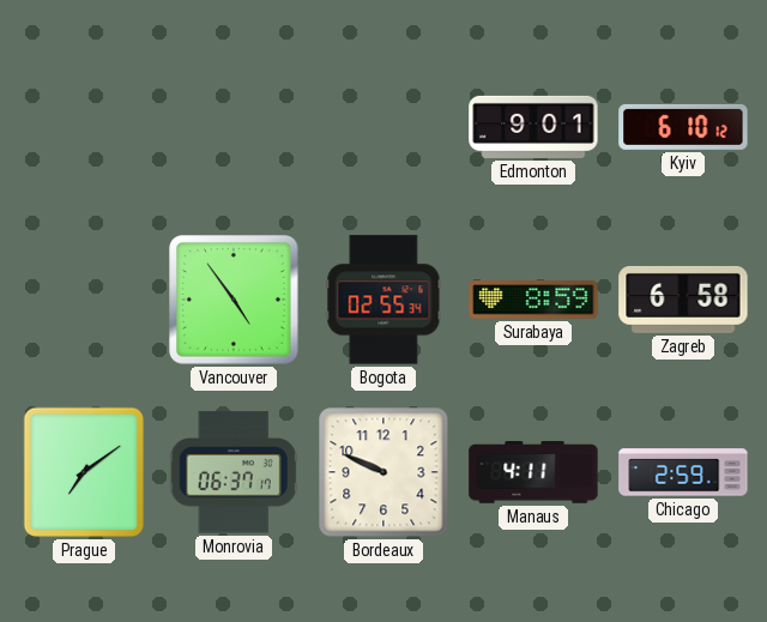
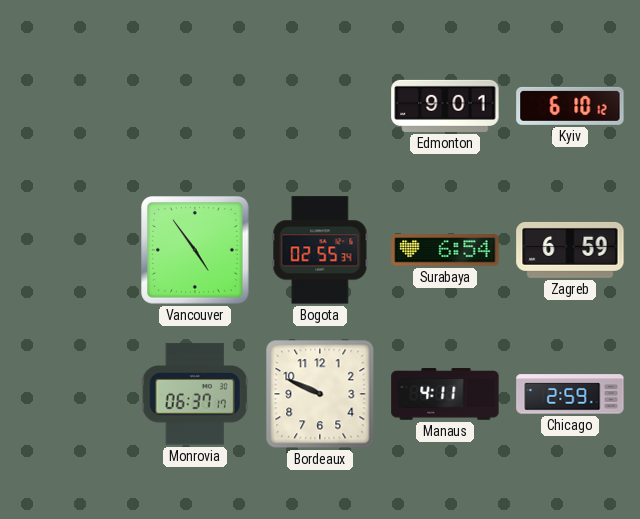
Surabaya: 8:59 -> 6:54 (445, 250)
Zagreb: 6:58 -> 6:59 (570, 250)
Prague: 7:09 -> none (84, 472)
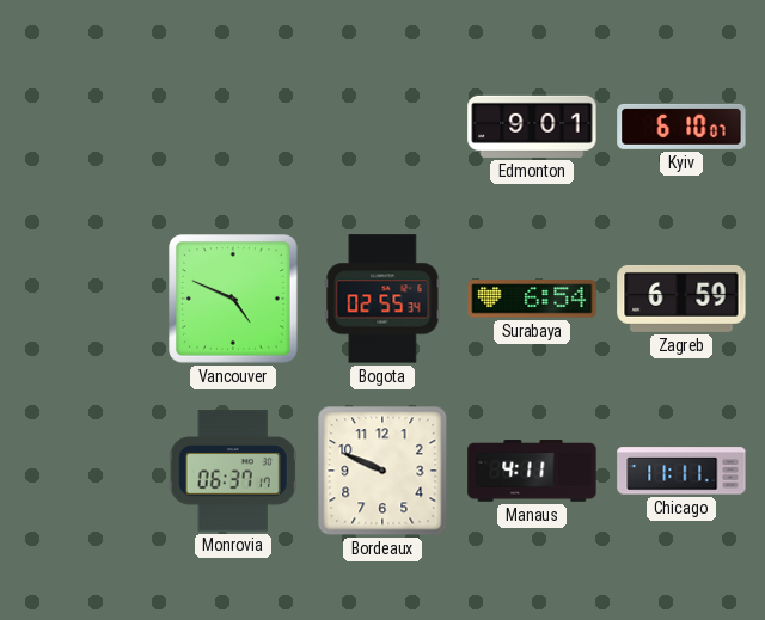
Kyiv: 6:10:12 -> 6:10:07 (681, 127)
Vancouver: 4:54 -> 4:49 (233, 299)
Chicago: 2:59 -> 11:11 (681, 471)
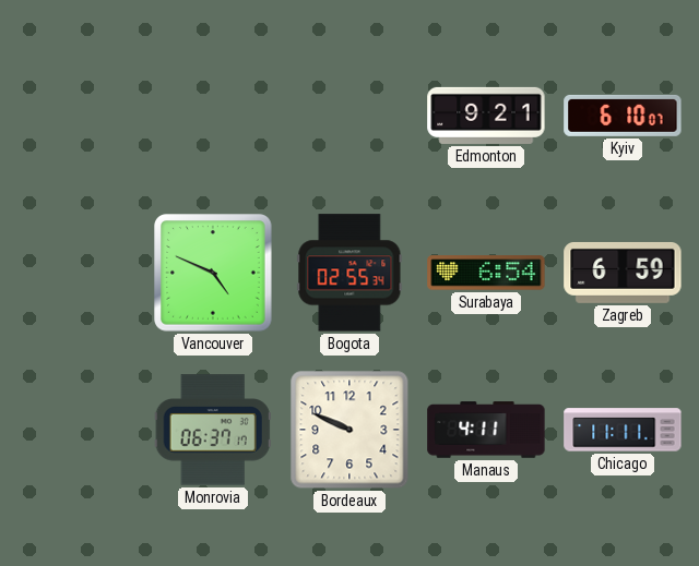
Edmonton: 9:01 -> 9:21 (486, 116)
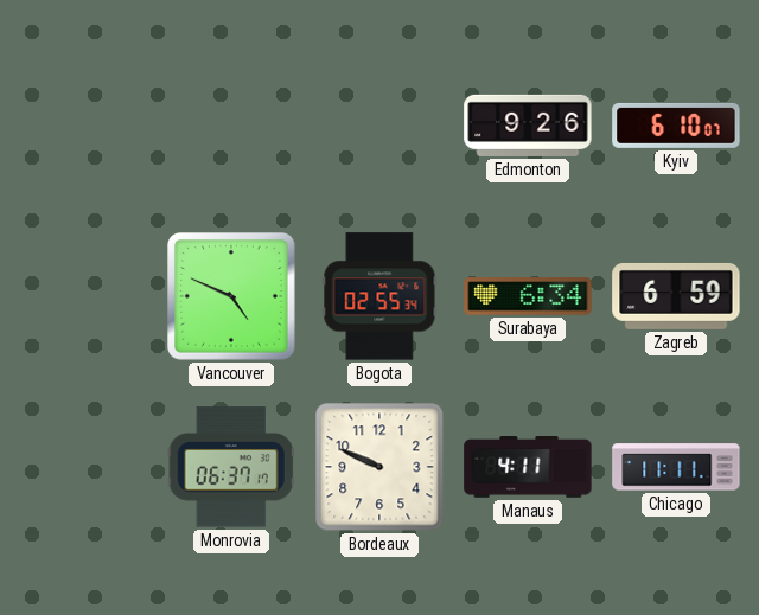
Edmonton: 9:21 -> 9:26 (528, 126)
Surabaya: 6:54 -> 6:34 (528, 296)
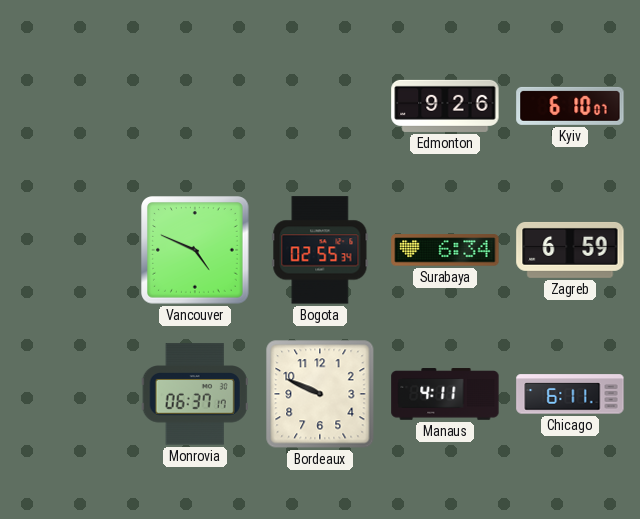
Chicago: 11:11 -> 6:11 (570, 394)
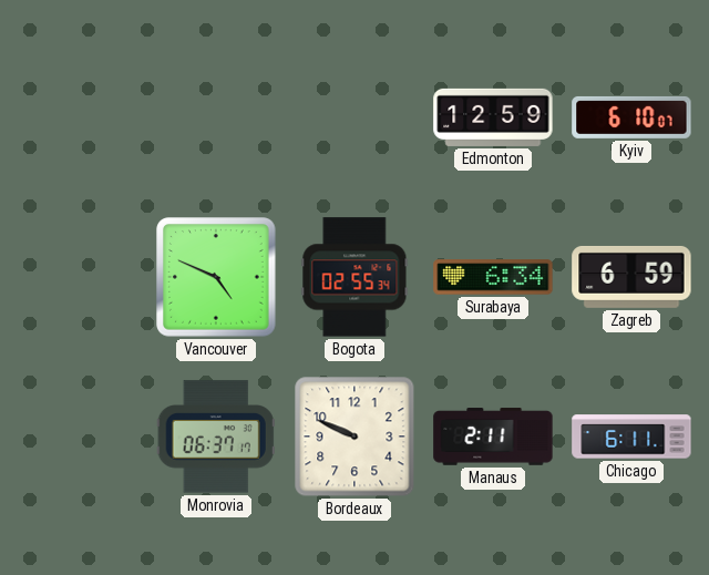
Edmonton: 9:26 -> 12:59 (493, 117)
Manaus: 4:11 -> 2:11 (493, 437)
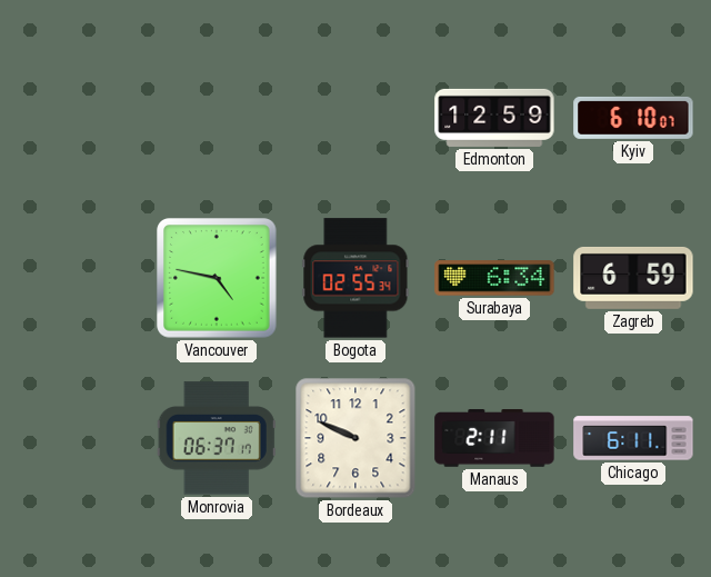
Vancouver: 4:49 -> 4:47 (217, 278)
